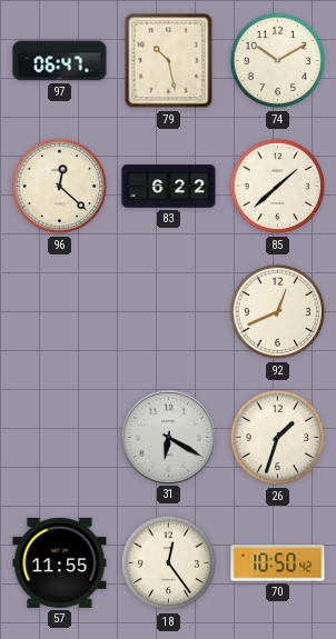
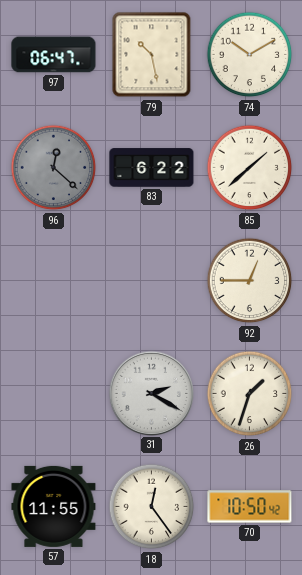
96 dial: cream -> grey (54, 168)
92: 12:41 -> 12:45 (250, 281)
31: 6:20 -> 2:20 (151, 393)
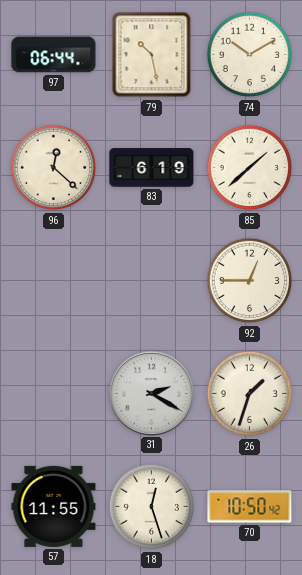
97: 06:47 -> 06:44 (54, 55)
96 dial: grey -> cream (54, 168)
83: 6:22 -> 6:19 (152, 168)
18: 12:24 -> 12:27 (152, 507)
